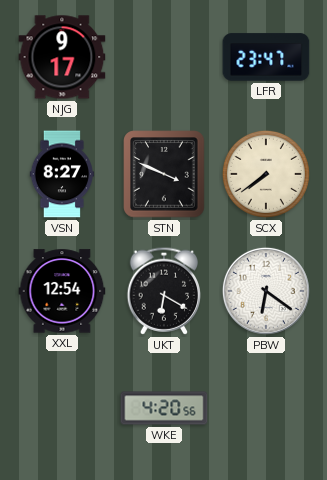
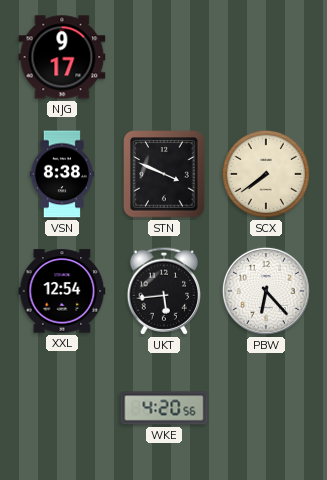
LFR: 23:47 -> none (266, 57)
VSN: 8:27 -> 8:38 (61, 174)
UKT: 6:20 -> 5:44 (163, 291)
PBW: 6:21 -> 6:23 (266, 291)
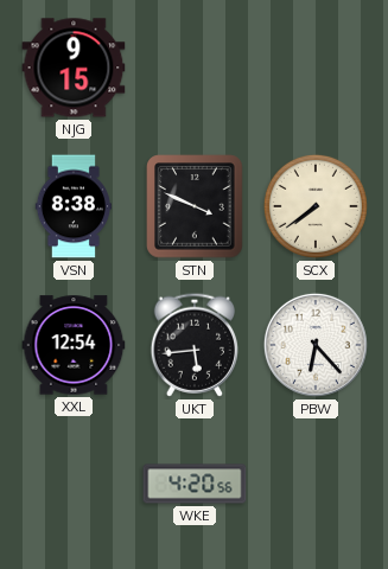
NJG: 9:17 -> 9:15 (74, 68)
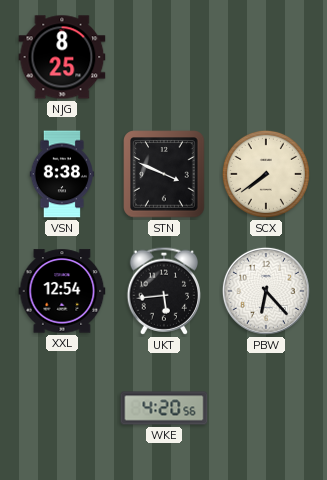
NJG: 9:15 -> 8:25 (62, 57)
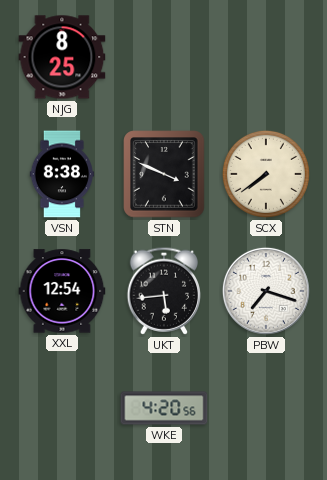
PBW: 6:23 -> 7:18 (266, 291)
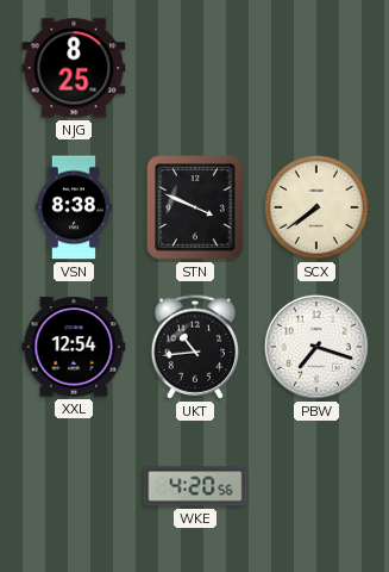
UKT: 5:44 -> 10:44 (194, 347)
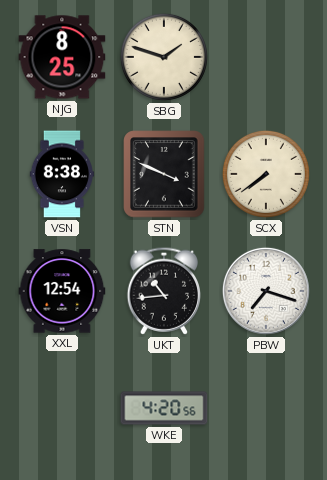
SBG: none -> 1:48 (164, 57)
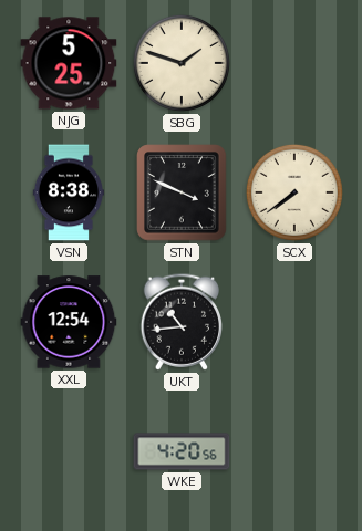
NJG: 8:25 -> 5:25 (69, 63)
PBW: 7:18 -> none (266, 291)
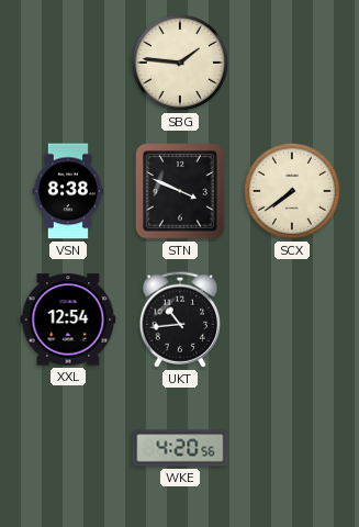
NJG: 5:25 -> none (69, 63)
SBG: 1:48 -> 1:46 (180, 63)
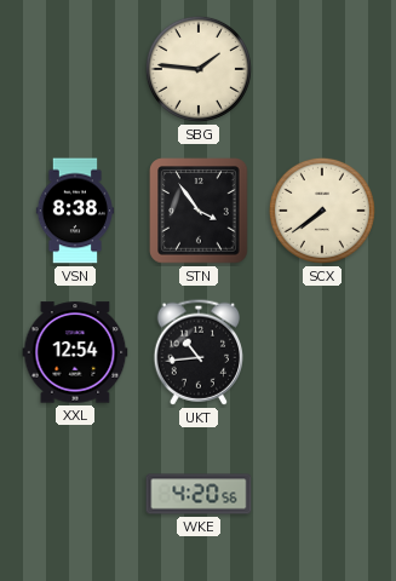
STN: 3:49 -> 3:54 (199, 211)
